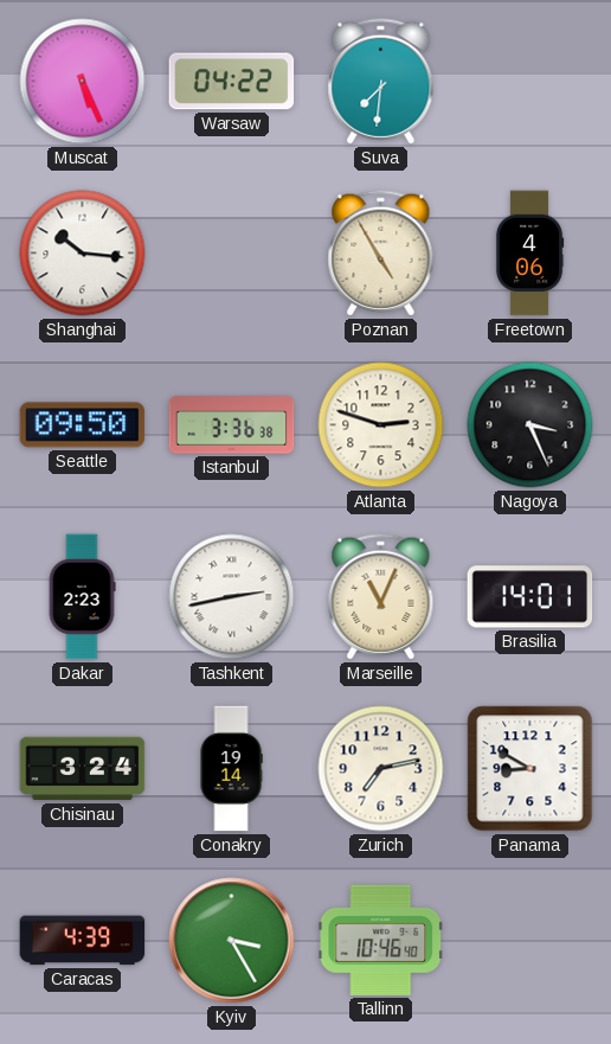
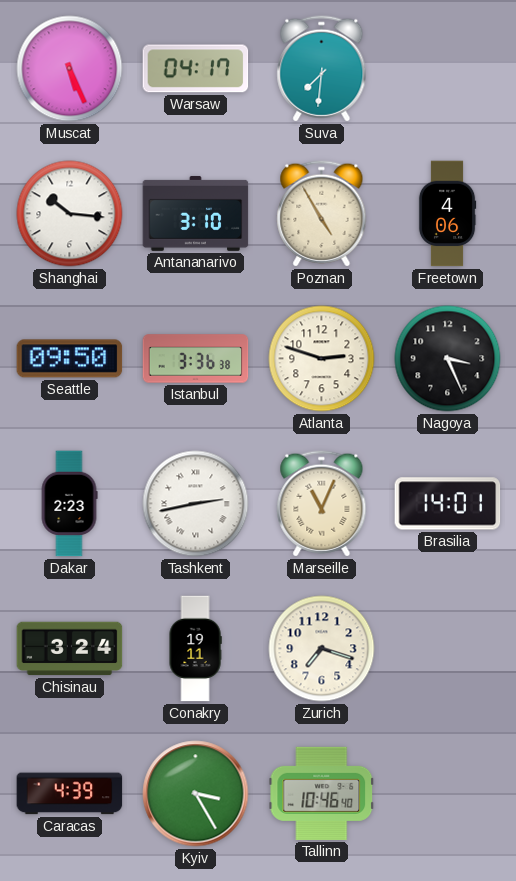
Warsaw: 04:22 -> 04:17 (196, 69)
Antananarivo: none -> 3:10 (196, 213)
Conakry: 19:14 -> 19:11 (195, 649)
Zurich: 7:13 -> 7:18 (322, 649)
Panama: 8:50 -> none (530, 769)
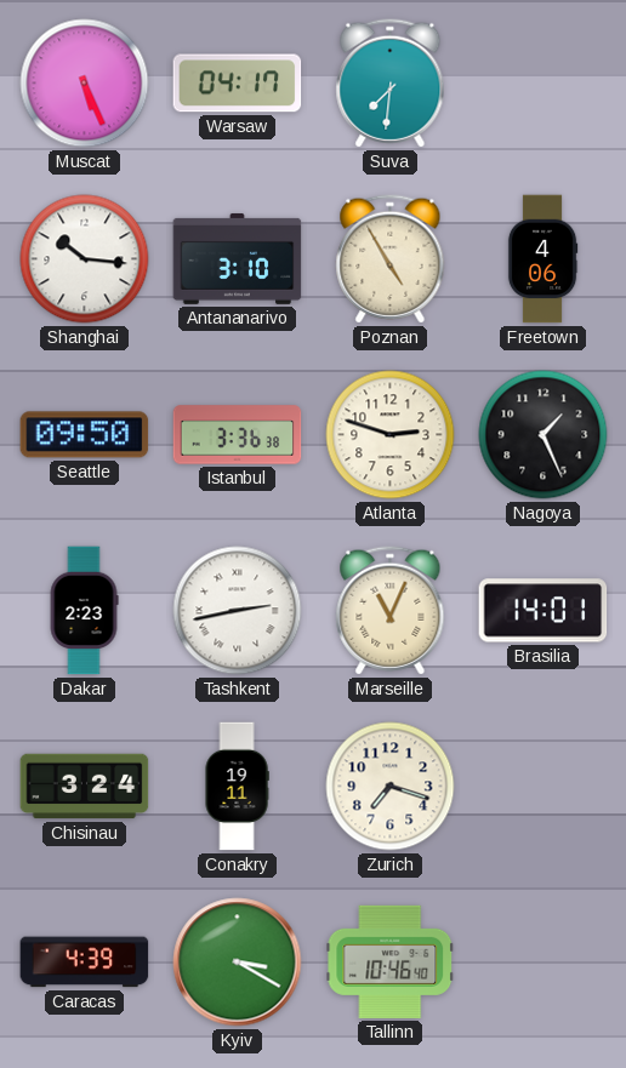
Nagoya: 3:26 -> 1:26 (544, 435)
Kyiv: 3:25 -> 3:20 (238, 963)
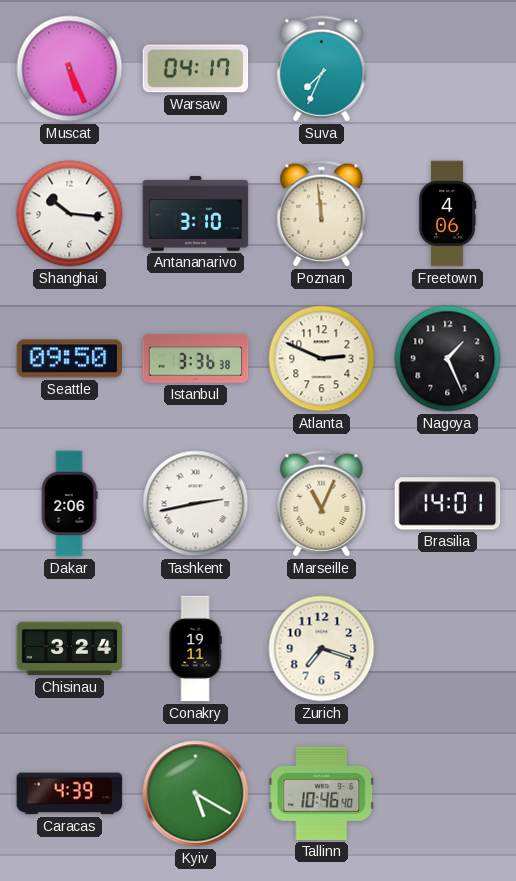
Suva: 7:31 -> 7:34 (322, 69)
Poznan: 4:55 -> 11:59 (322, 214)
Atlanta: 2:48 -> 2:49 (322, 359)
Dakar: 2:23 -> 2:06 (69, 504)
Kyiv: 3:20 -> 5:20 (196, 794)
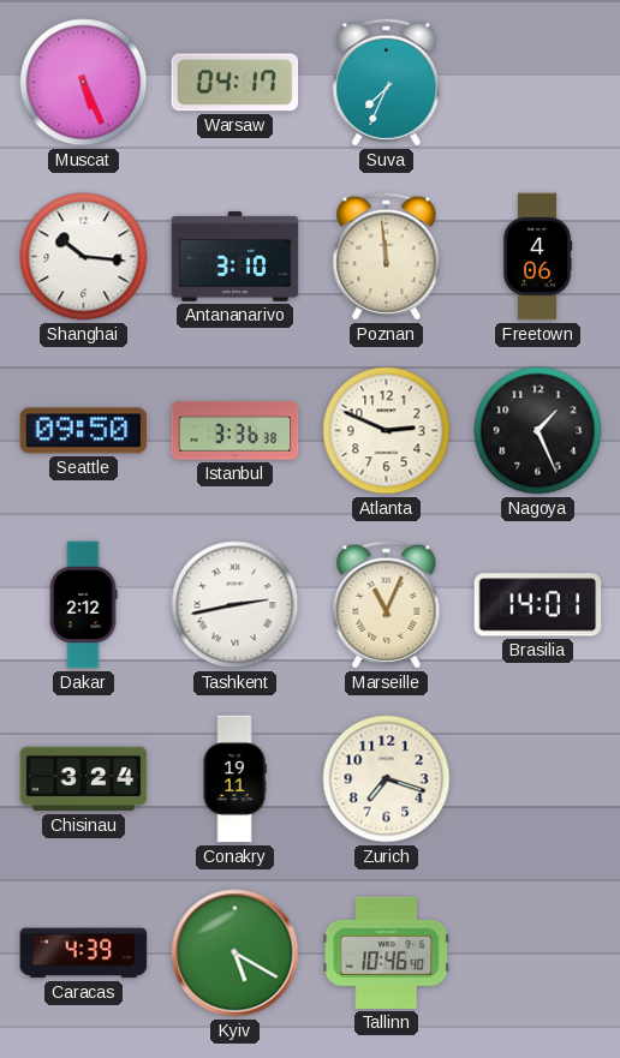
Dakar: 2:06 -> 2:12 (83, 605)
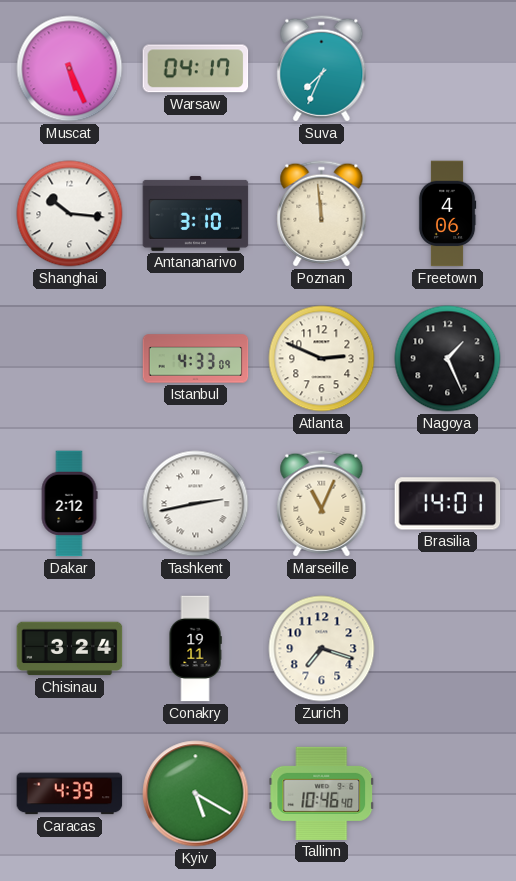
Seattle: 09:50 -> none (84, 431)
Istanbul: 3:36 -> 4:33 (196, 359)
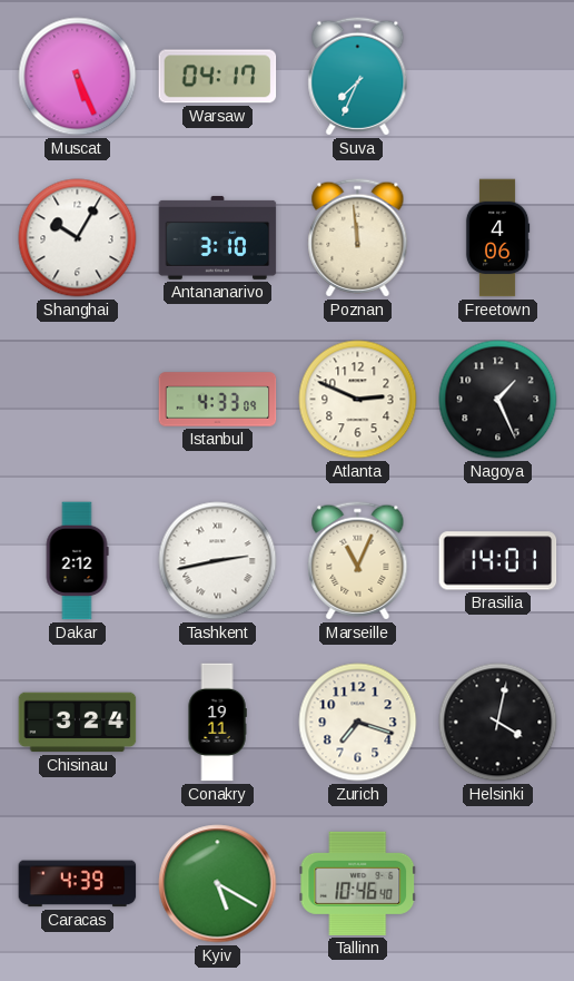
Shanghai: 10:16 -> 10:05 (78, 238)
Helsinki: none -> 4:02 (498, 723)
